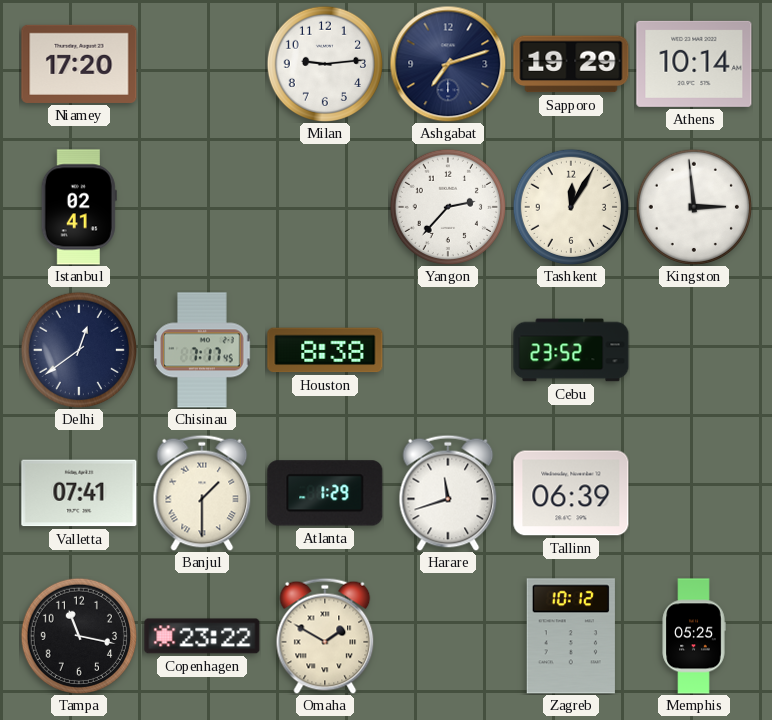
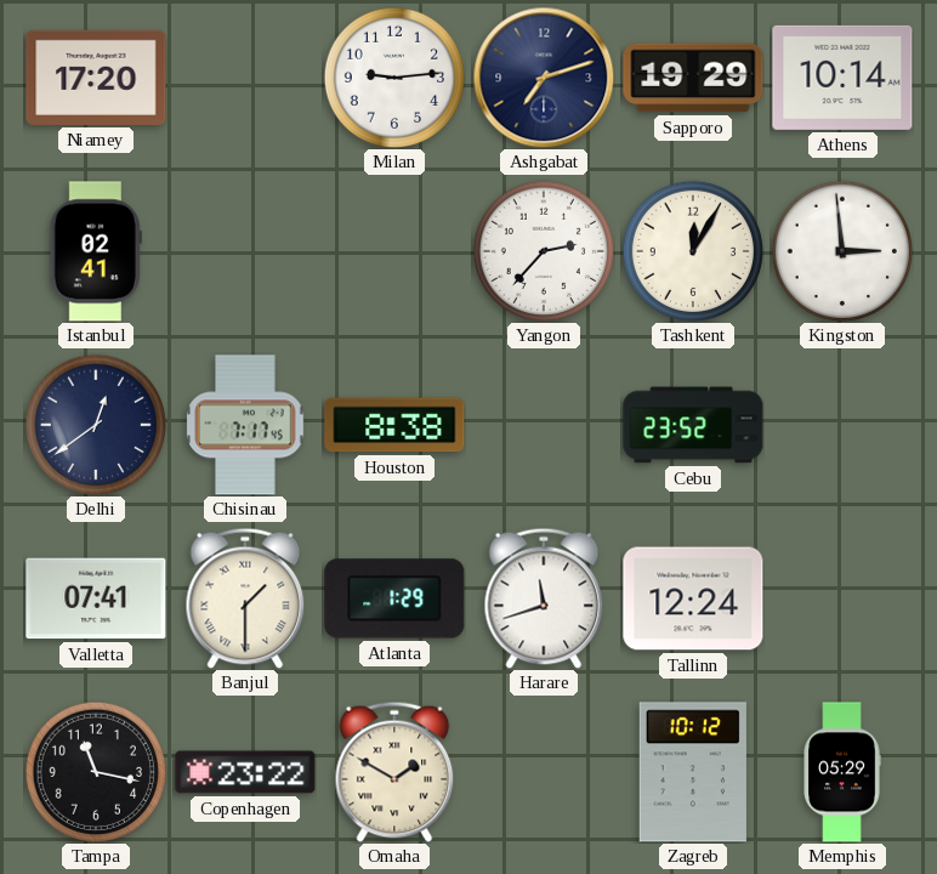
Tallinn: 06:39 -> 12:24 (693, 598)
Memphis: 05:25 -> 05:29 (842, 772)
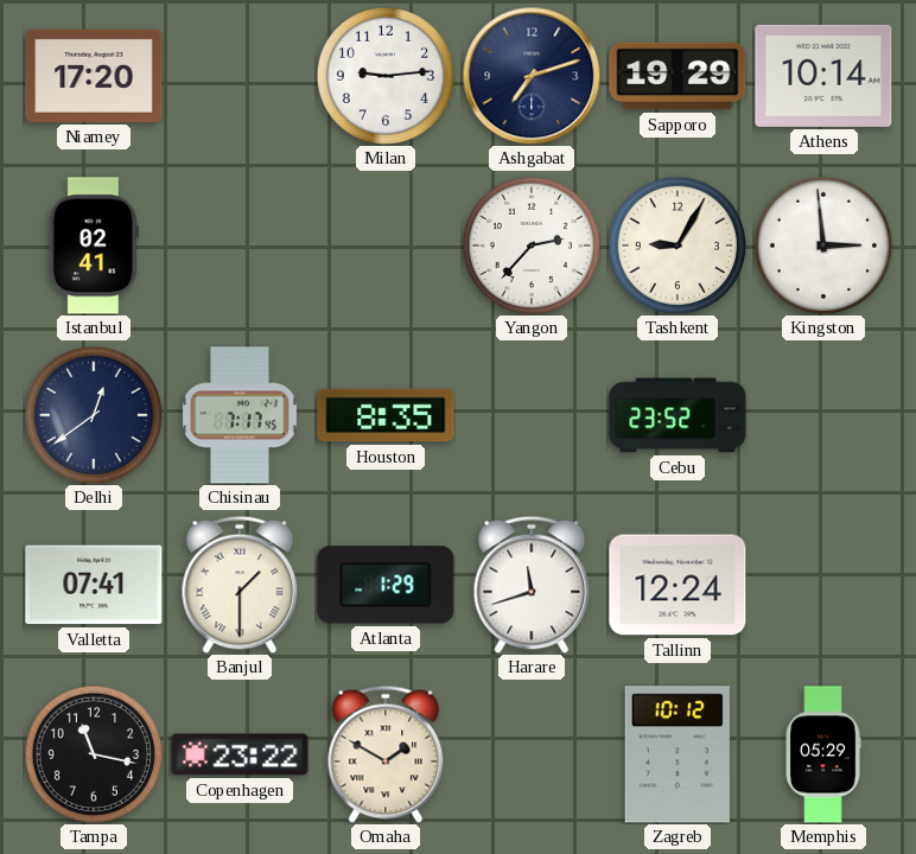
Tashkent: 12:05 -> 9:05 (676, 244)
Houston: 8:38 -> 8:35 (386, 415)
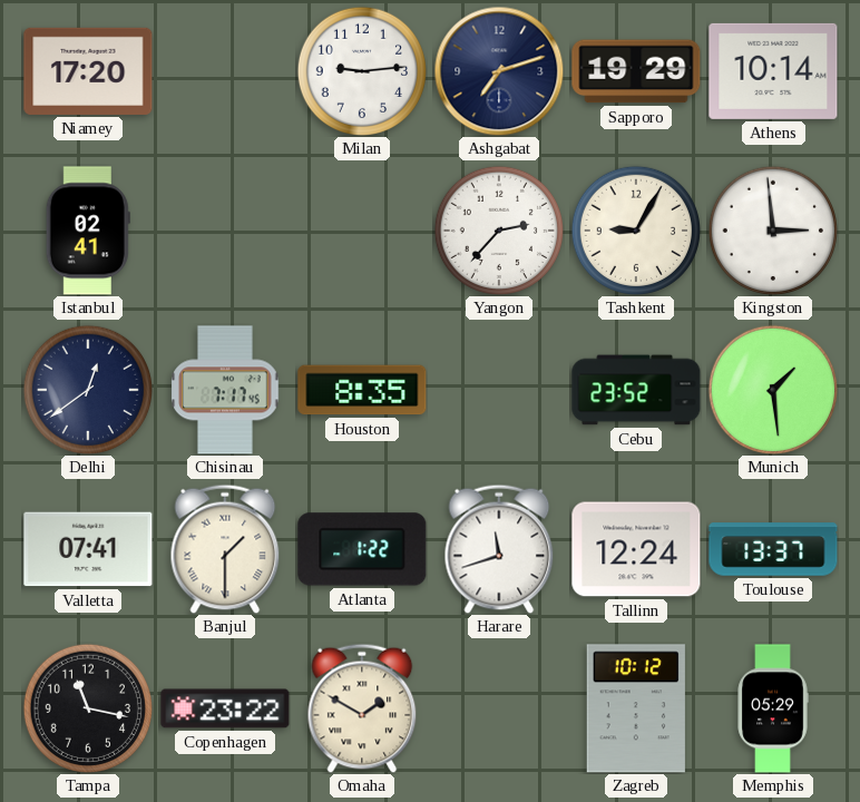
Munich: none -> 1:29 (772, 389)
Atlanta: 1:29 -> 1:22 (362, 549)
Toulouse: none -> 13:37 (773, 549)
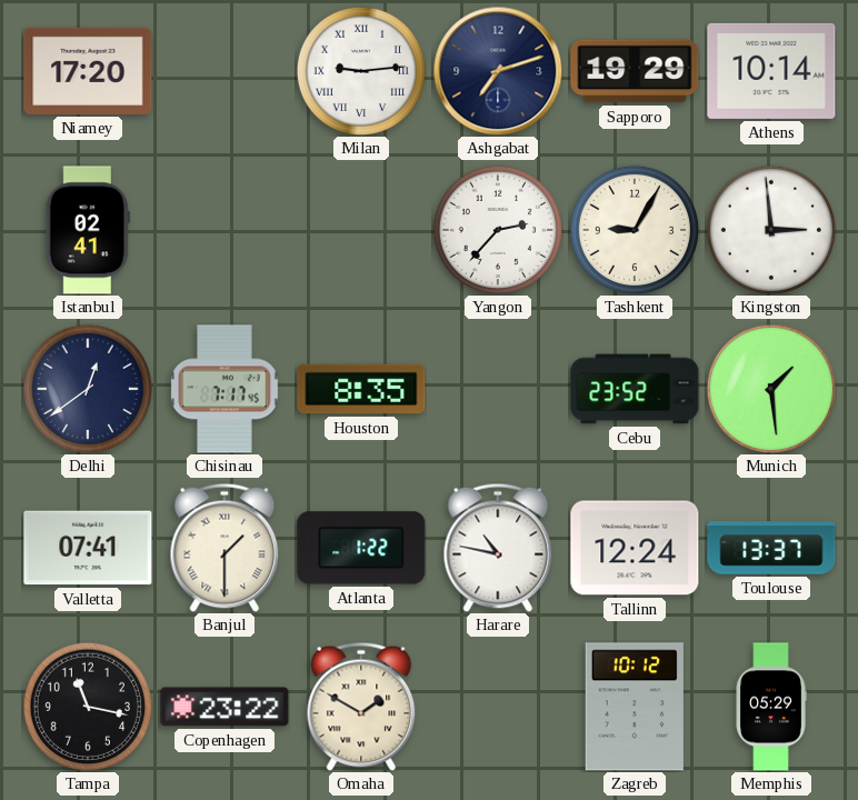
Milan numerals: Arabic -> Roman (360, 70)
Harare: 11:42 -> 10:47 (498, 548)
